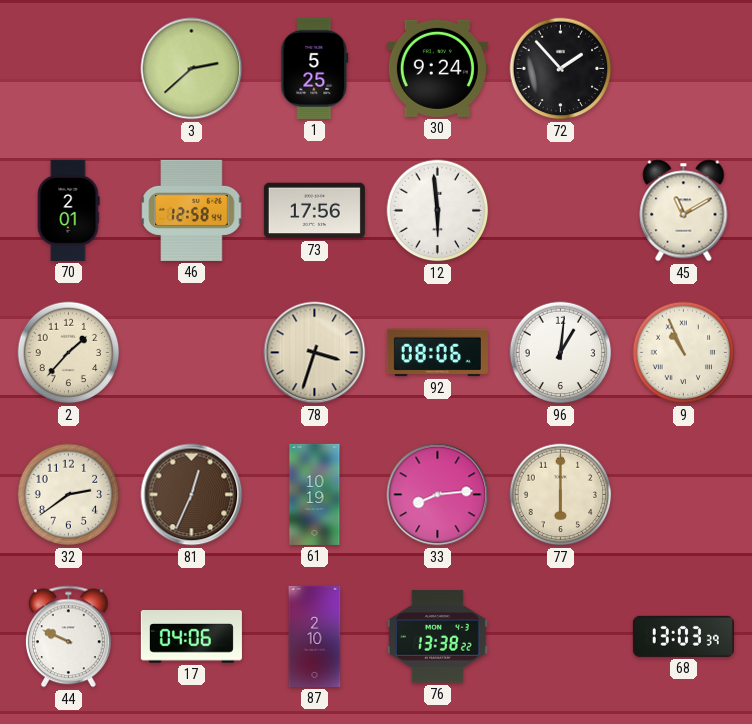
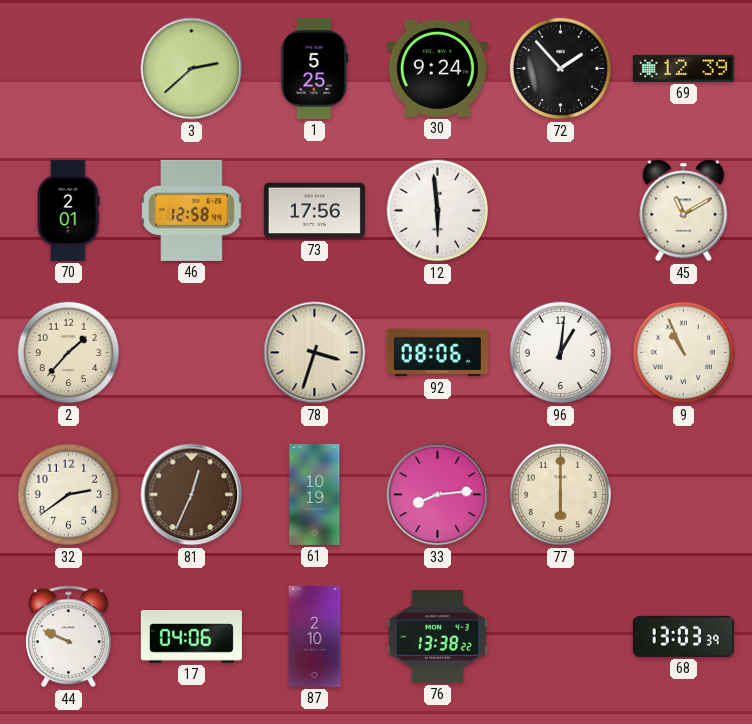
69: none -> 12:39 (683, 68)
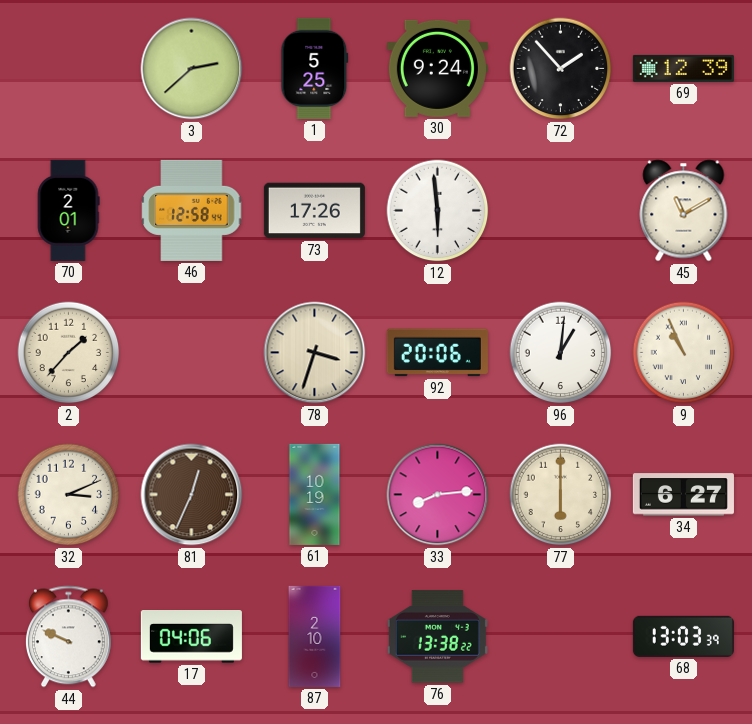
73: 17:56 -> 17:26 (314, 211)
92: 08:06 -> 20:06 (437, 353)
32: 2:39 -> 3:11 (69, 495)
34: none -> 6:27 (683, 495)
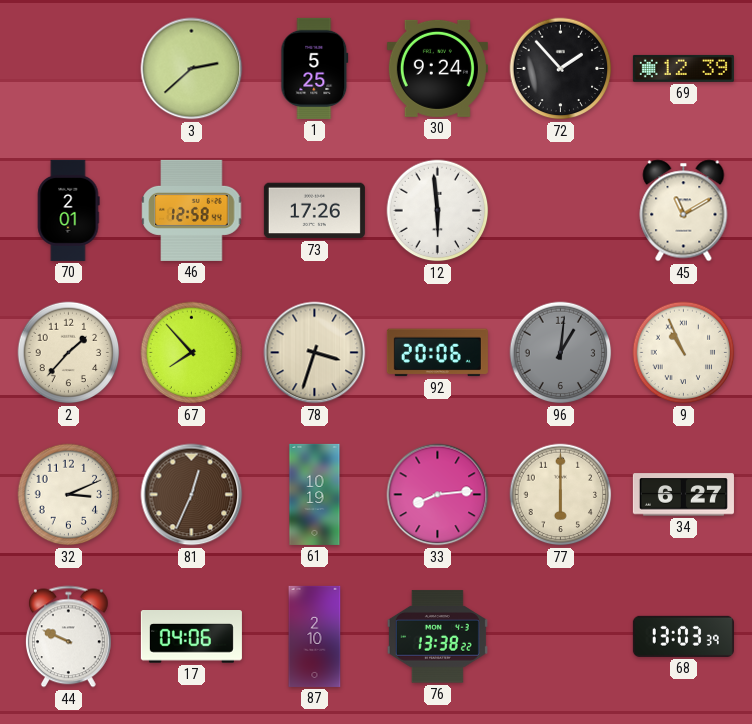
67: none -> 7:53 (192, 353)
96 dial: white -> grey (561, 353)
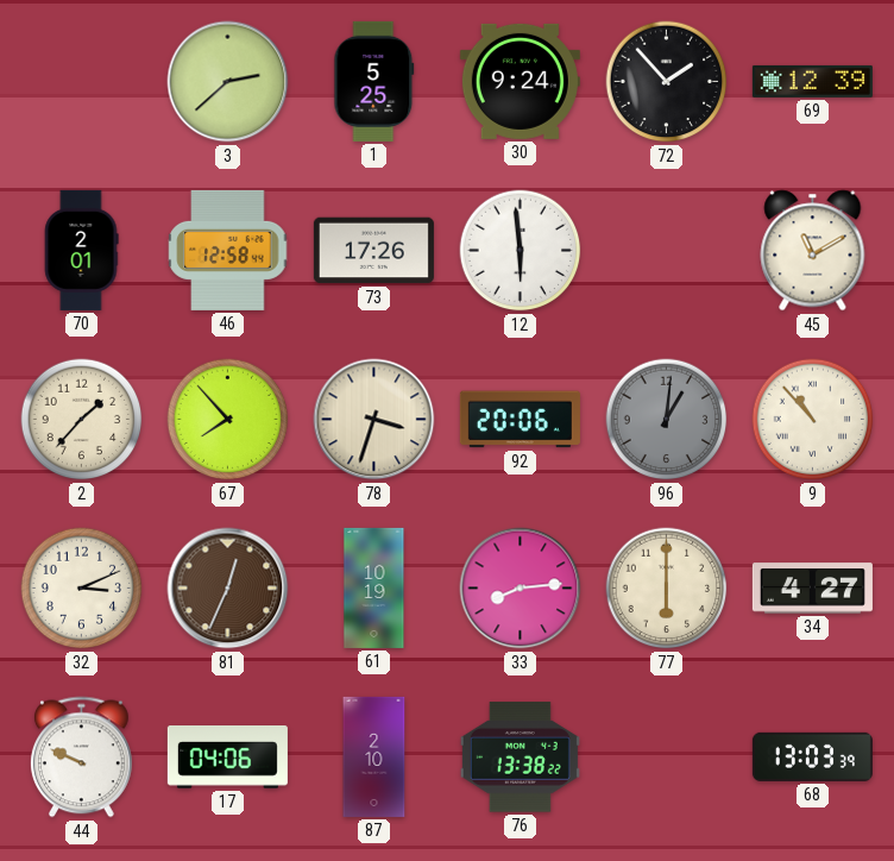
9: 10:56 -> 10:53 (813, 420)
34: 6:27 -> 4:27 (812, 589)
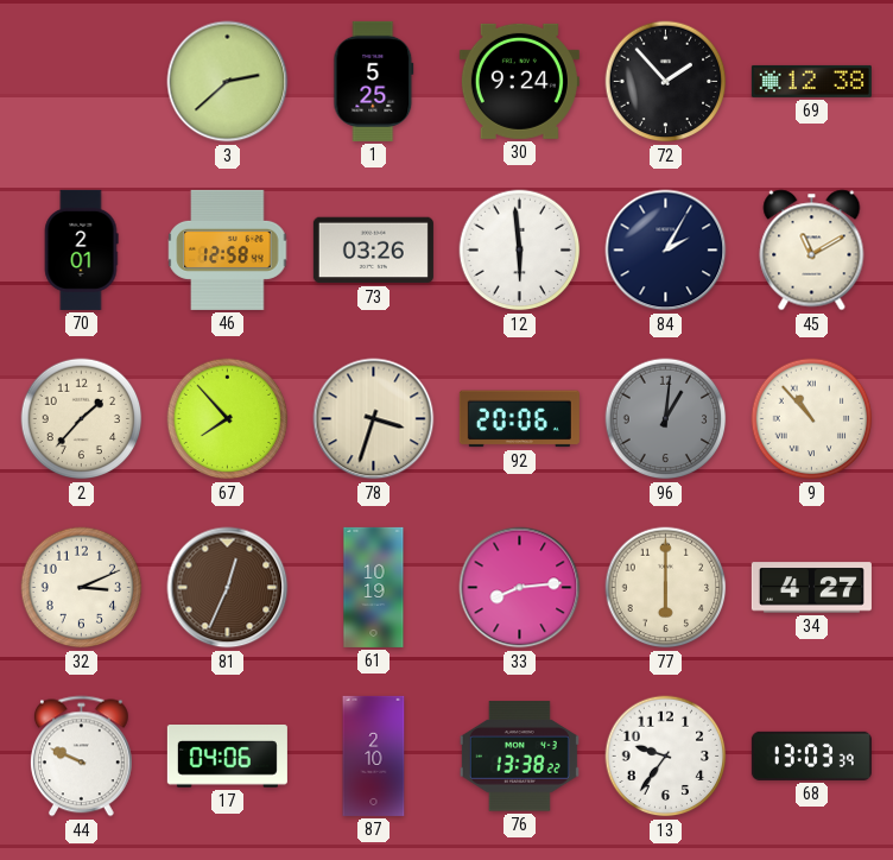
69: 12:39 -> 12:38 (811, 81)
73: 17:26 -> 03:26 (373, 251)
84: none -> 2:05 (666, 251)
13: none -> 9:36 (666, 757)
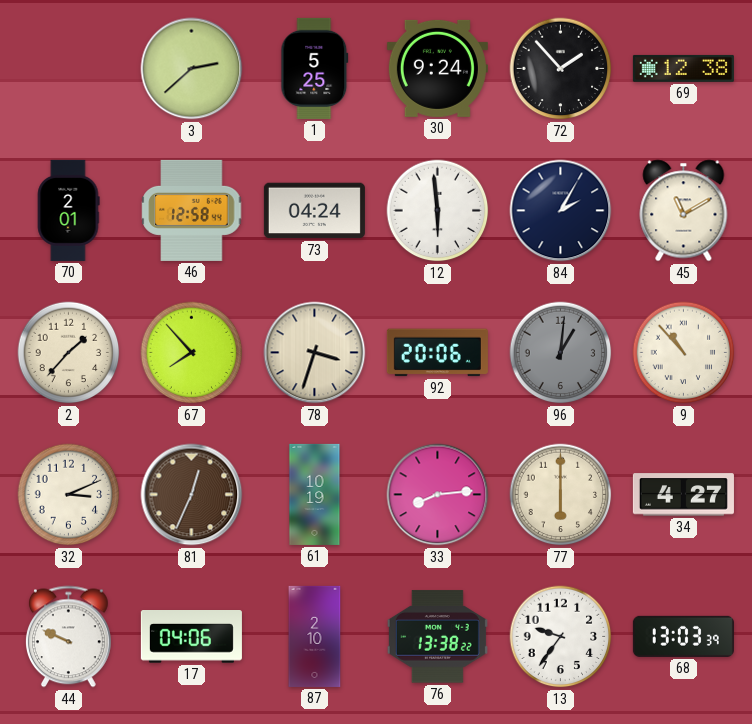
73: 03:26 -> 04:24 (314, 211)
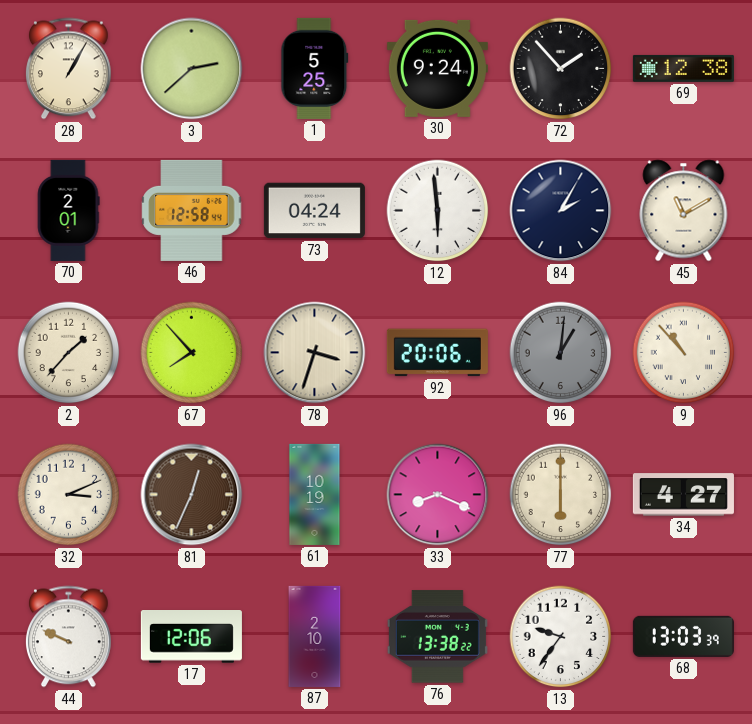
28: none -> 1:05 (68, 69)
33: 8:14 -> 8:19 (438, 495)
17: 04:06 -> 12:06 (191, 637)
